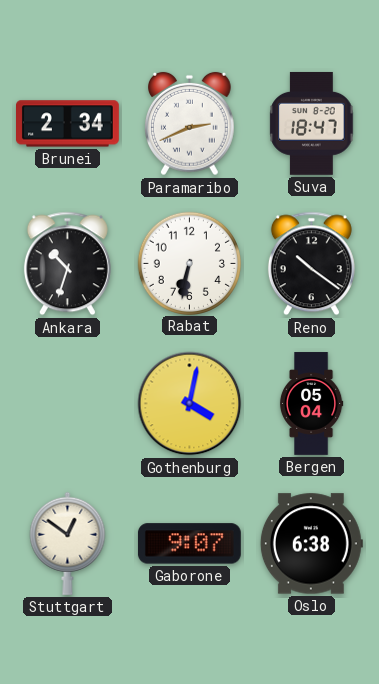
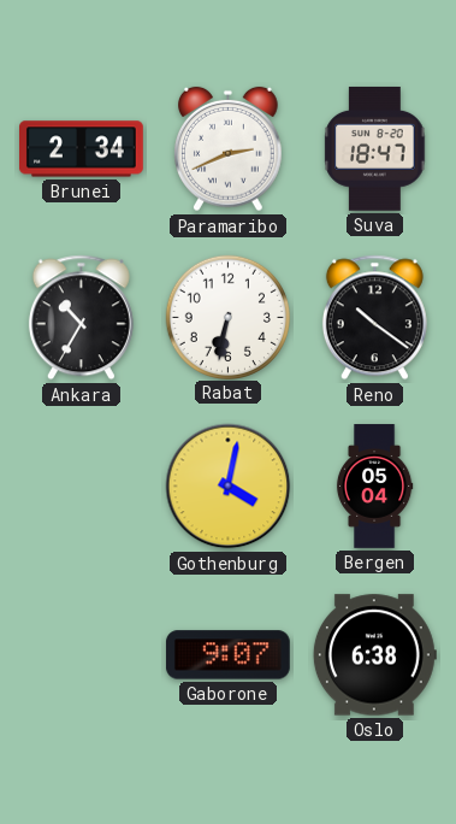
Ankara: 10:33 -> 10:35 (81, 318)
Stuttgart: 12:51 -> none (68, 543)
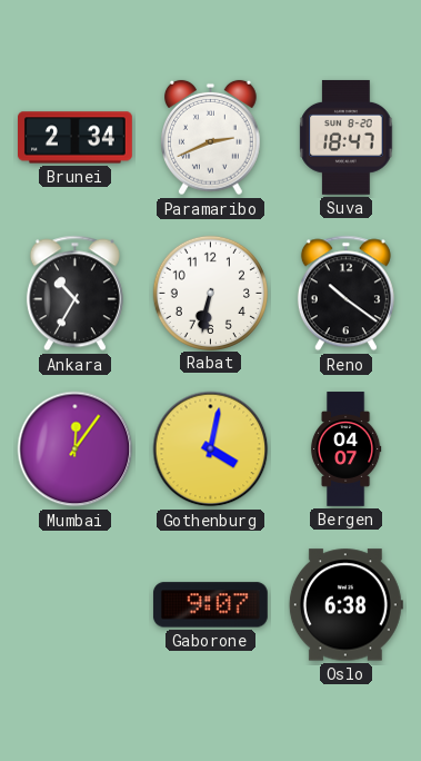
Mumbai: none -> 12:06 (76, 449)
Bergen: 05:04 -> 04:07 (345, 449)
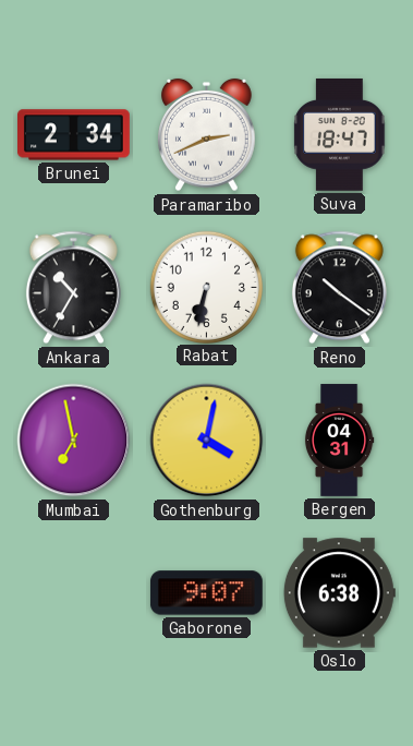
Mumbai: 12:06 -> 6:58 (74, 441)
Bergen: 04:07 -> 04:31 (339, 441)
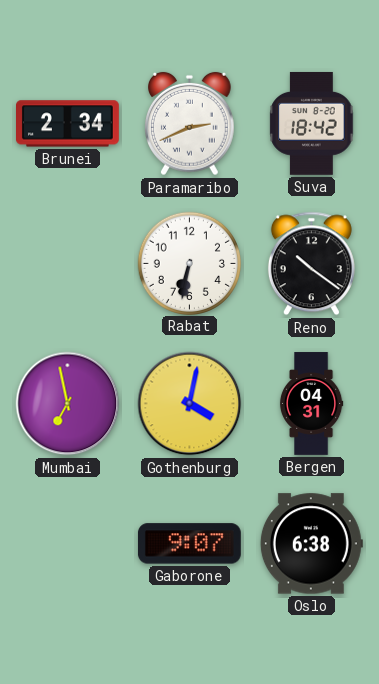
Suva: 18:47 -> 18:42 (312, 123)
Ankara: 10:35 -> none (73, 288)
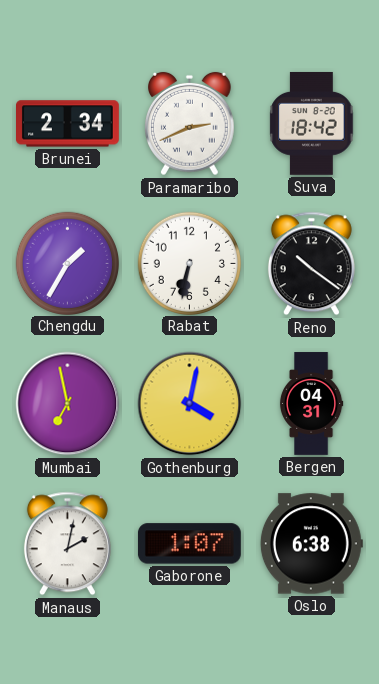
Chengdu: none -> 1:35 (67, 263)
Manaus: none -> 2:02 (67, 544)
Gaborone: 9:07 -> 1:07 (189, 544)
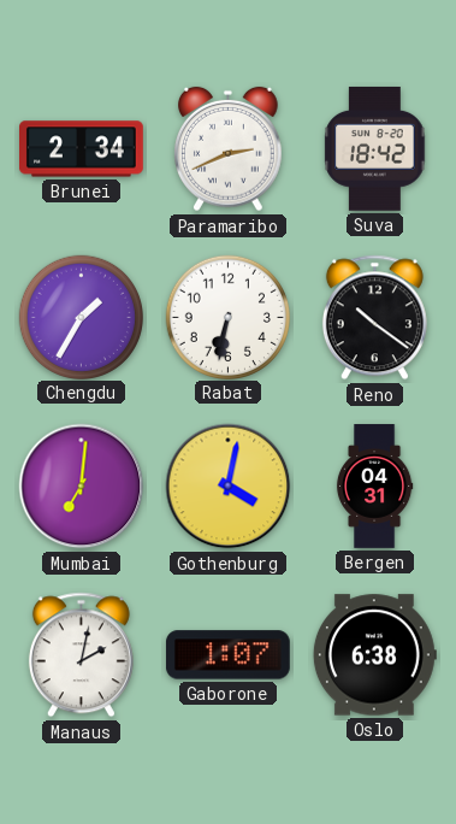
Mumbai: 6:58 -> 7:01 (82, 487)
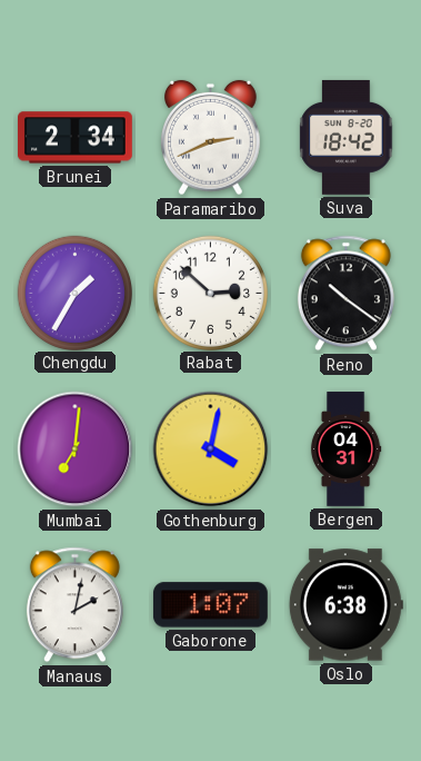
Rabat: 6:32 -> 2:52 (210, 293)
